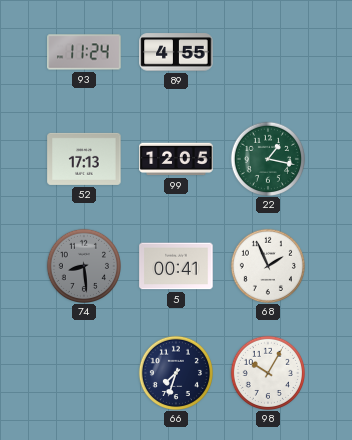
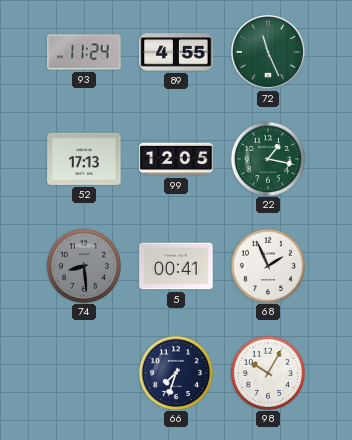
72: none -> 11:26 (269, 53)
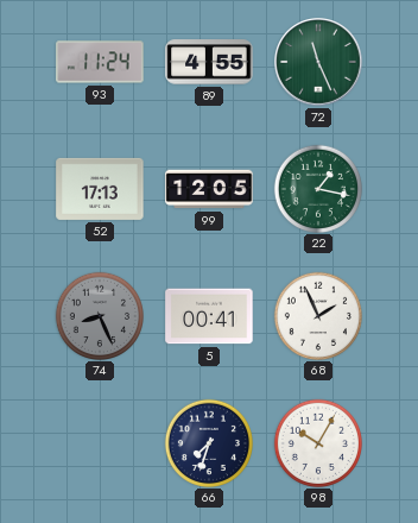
74: 8:29 -> 8:26 (99, 315)
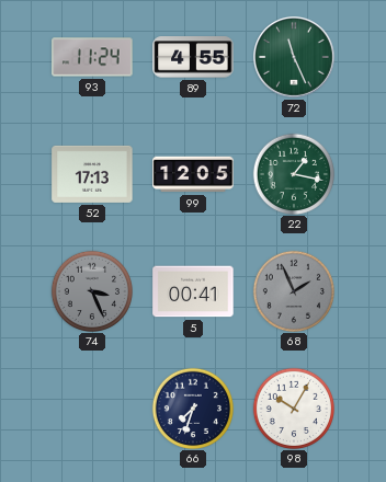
74: 8:26 -> 3:26 (91, 290)
68 dial: white -> grey (293, 290)
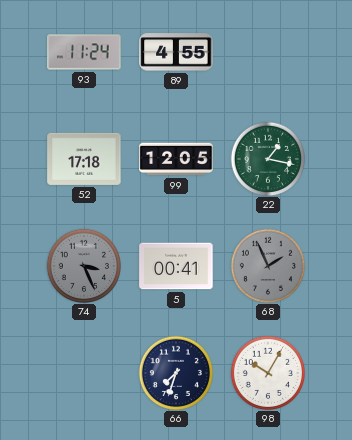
72: 11:26 -> none (295, 58)
52: 17:13 -> 17:18 (84, 159)
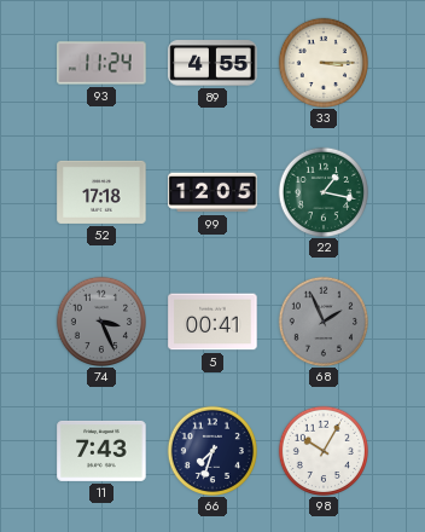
33: none -> 3:15 (322, 62)
11: none -> 7:43 (101, 451)
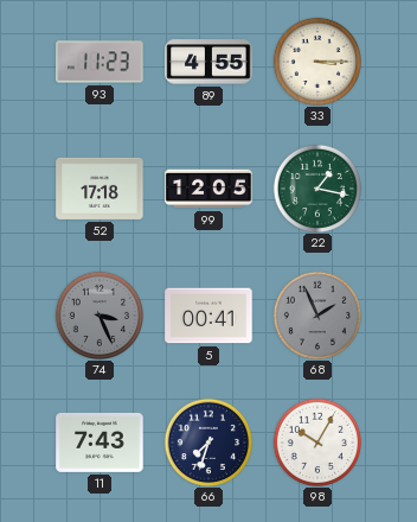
93: 11:24 -> 11:23 (100, 62)
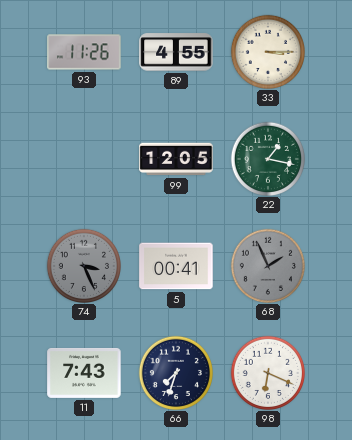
93: 11:23 -> 11:26 (84, 52)
52: 17:18 -> none (100, 189)
98: 10:05 -> 6:19 (267, 372)
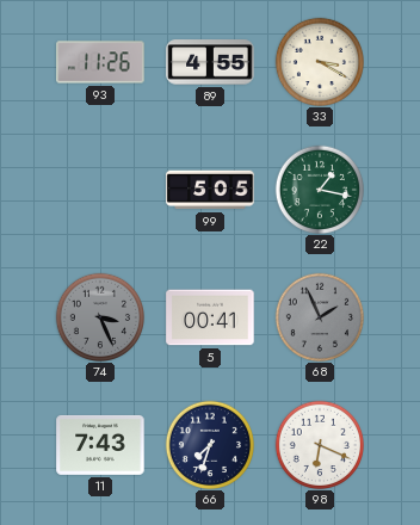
33: 3:15 -> 3:20 (319, 61)
99: 12:05 -> 5:05 (210, 190)
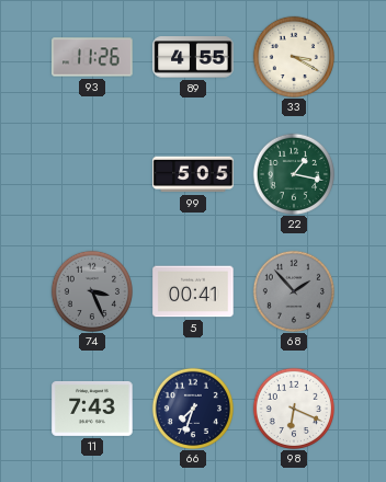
68: 1:56 -> 1:53 (293, 290)
